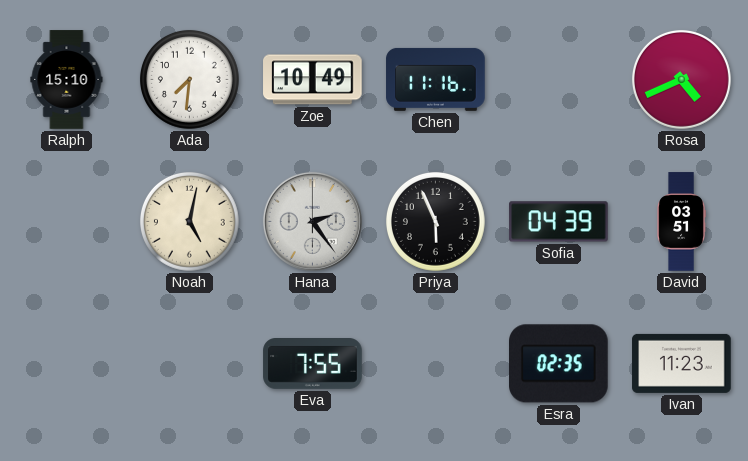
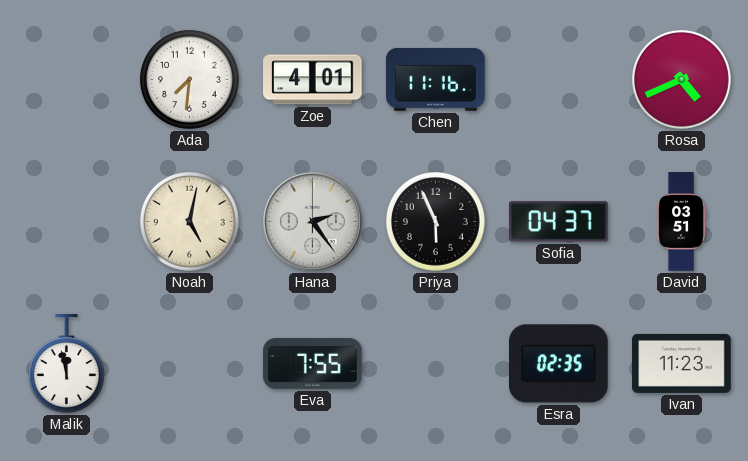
Ralph: 15:10 -> none (67, 80)
Zoe: 10:49 -> 4:01 (313, 80)
Sofia: 04:39 -> 04:37 (559, 222)
Malik: none -> 11:58 (66, 364)
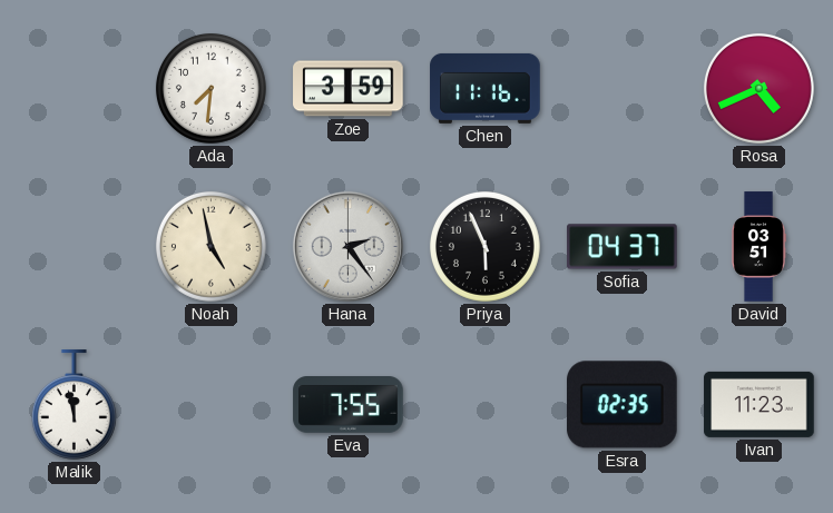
Zoe: 4:01 -> 3:59 (349, 89)
Noah: 5:02 -> 4:58 (210, 246)
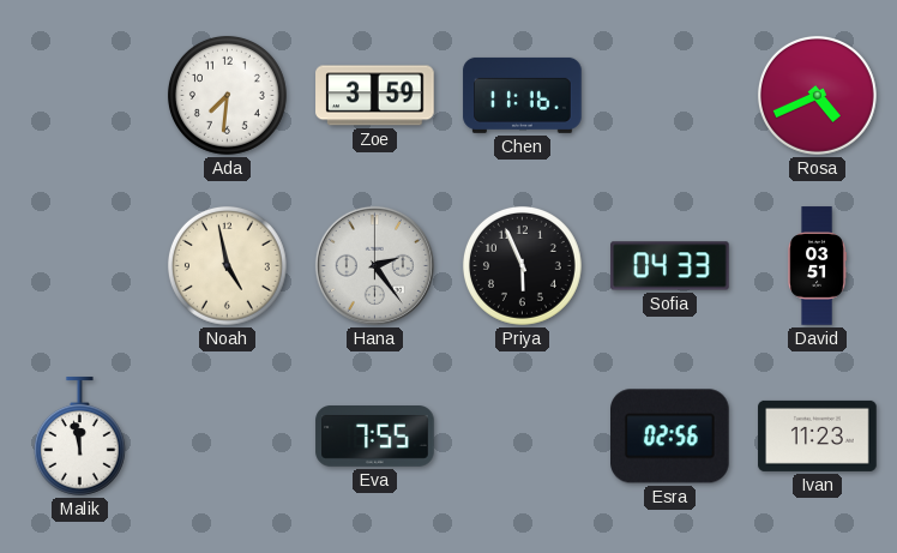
Sofia: 04:37 -> 04:33 (670, 266)
Esra: 02:35 -> 02:56 (670, 437)
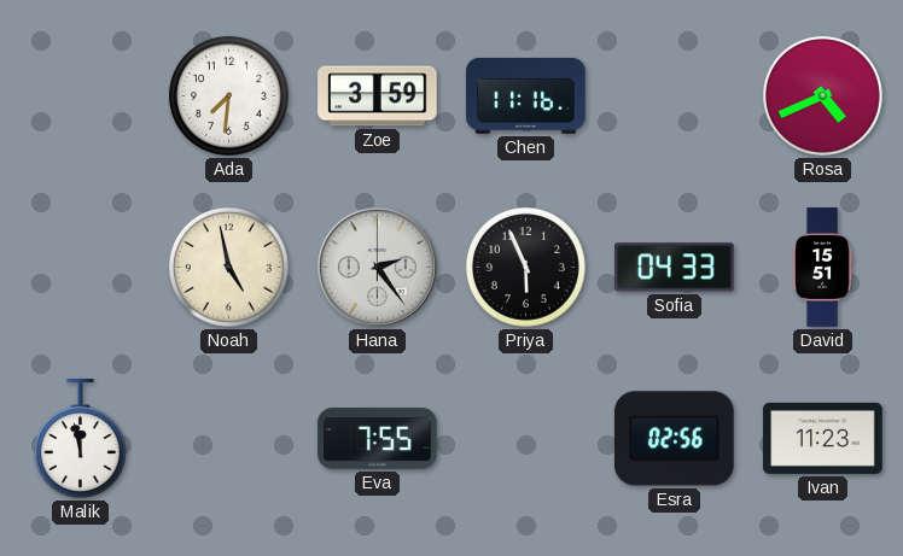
David: 03:51 -> 15:51 (822, 268)
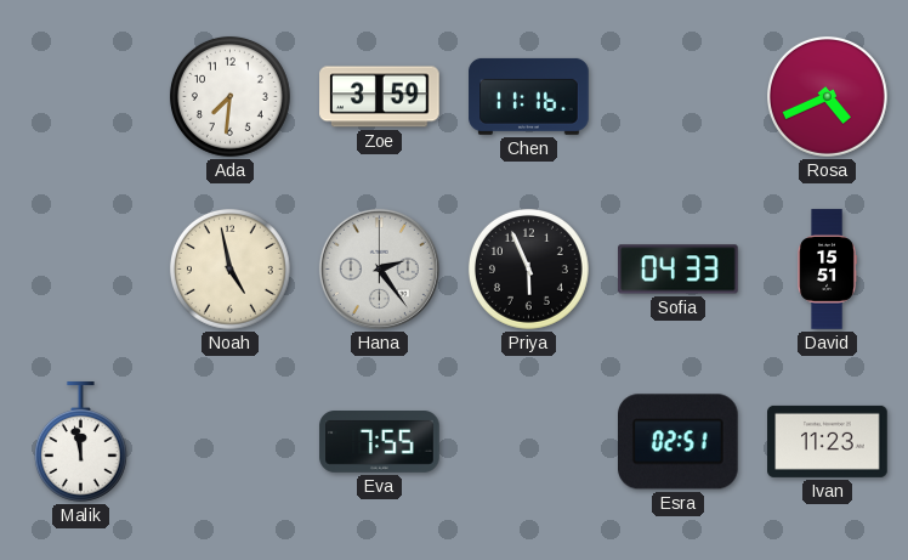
Esra: 02:56 -> 02:51 (679, 442)
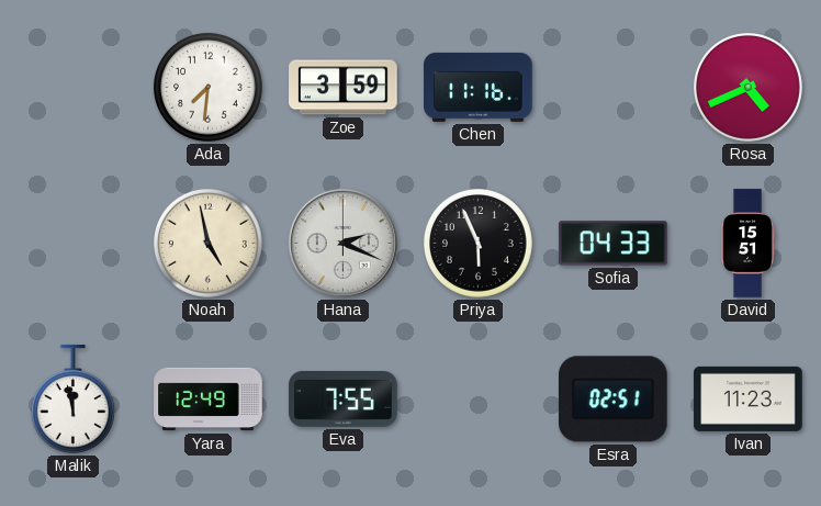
Hana: 2:24 -> 2:19 (342, 243)
Yara: none -> 12:49 (209, 400)
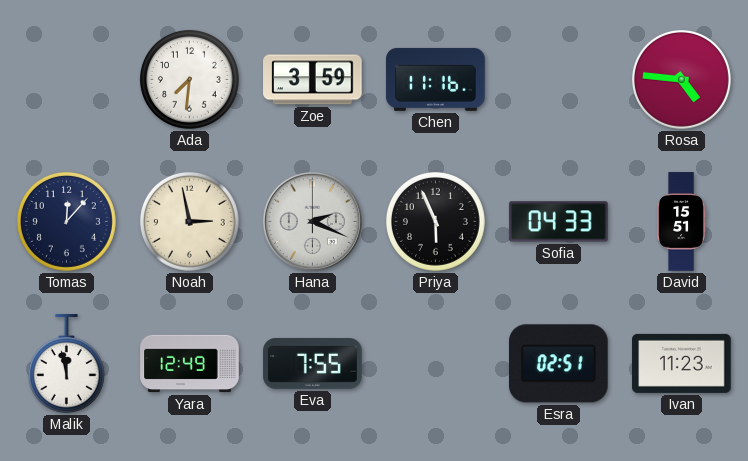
Rosa: 4:41 -> 4:46 (681, 79)
Tomas: none -> 12:07 (66, 221)
Noah: 4:58 -> 2:58 (189, 221)
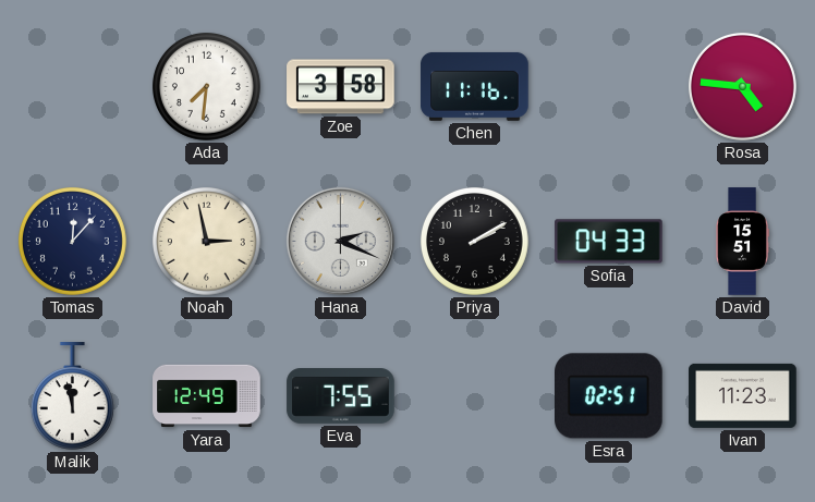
Zoe: 3:59 -> 3:58 (341, 87)
Priya: 5:56 -> 2:10 (474, 241)
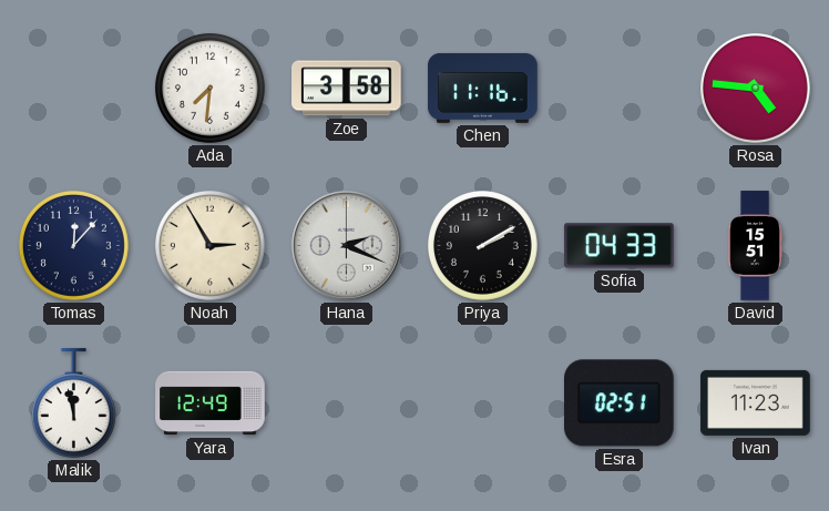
Noah: 2:58 -> 2:55 (209, 245)
Eva: 7:55 -> none (341, 396)
